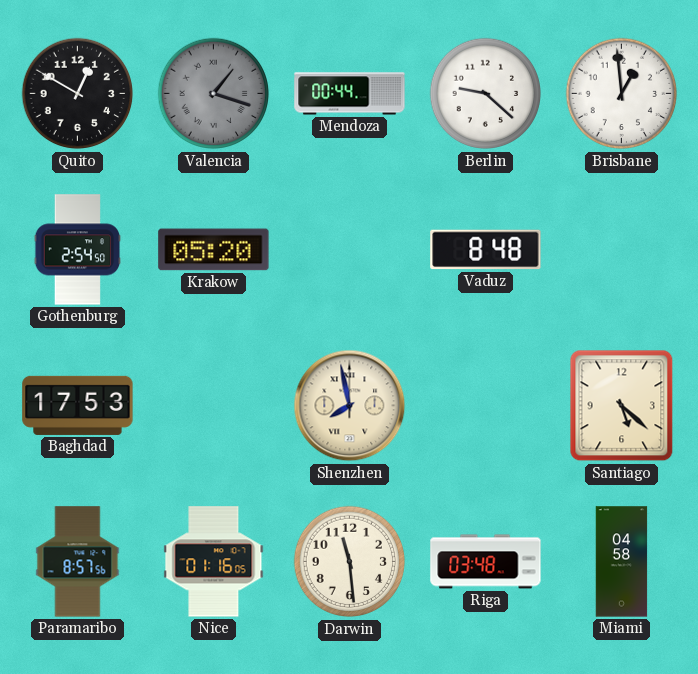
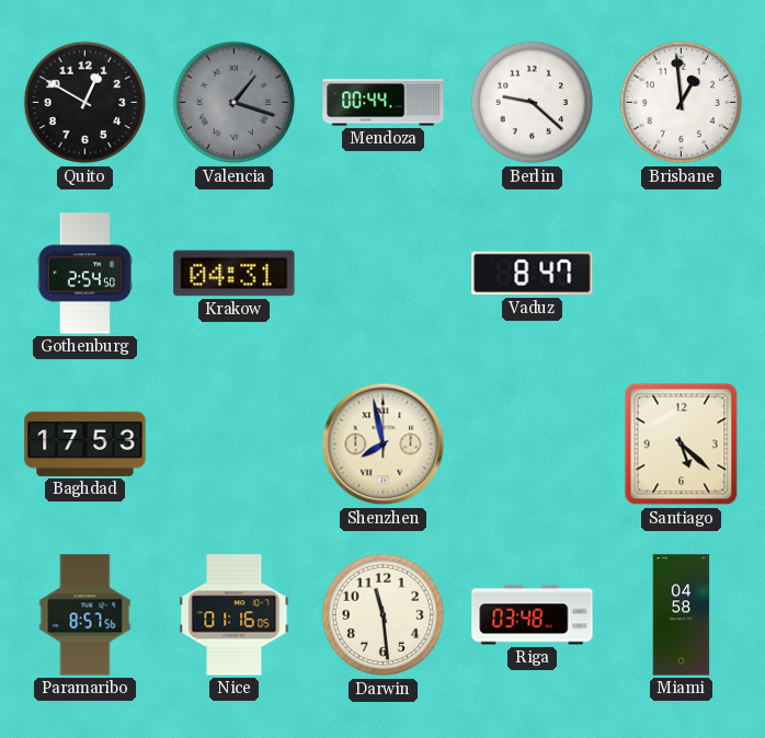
Krakow: 05:20 -> 04:31 (235, 274)
Vaduz: 8:48 -> 8:47 (533, 274)
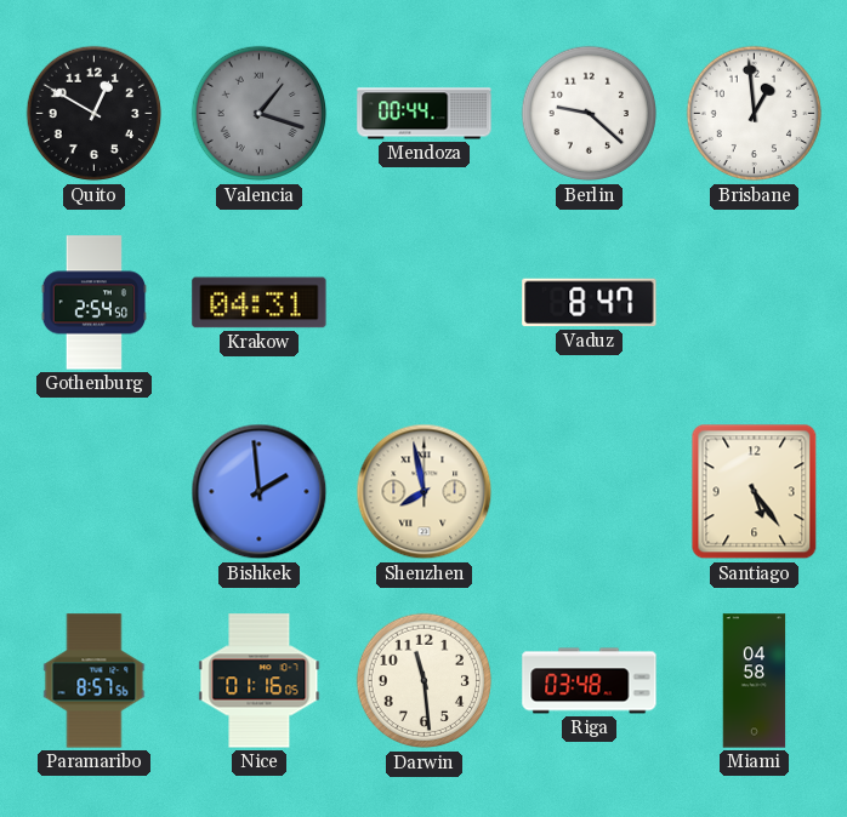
Baghdad: 17:53 -> none (85, 443)
Bishkek: none -> 1:59 (260, 492)
Santiago: 5:22 -> 5:24 (755, 492)
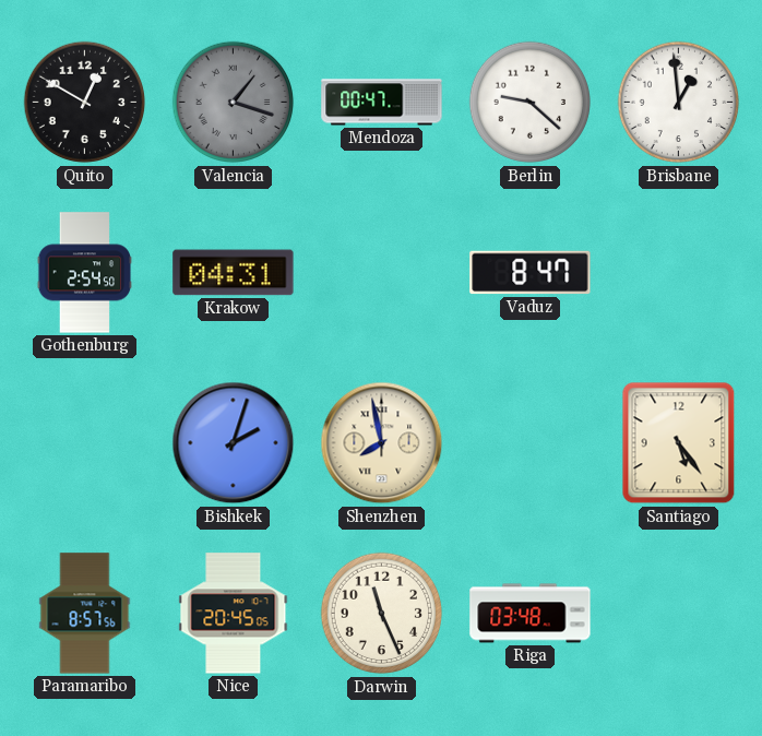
Mendoza: 00:44 -> 00:47 (382, 103)
Bishkek: 1:59 -> 2:03 (234, 443)
Nice: 01:16 -> 20:45 (234, 614)
Darwin: 11:29 -> 11:26 (382, 614)
Miami: 04:58 -> none (755, 681)
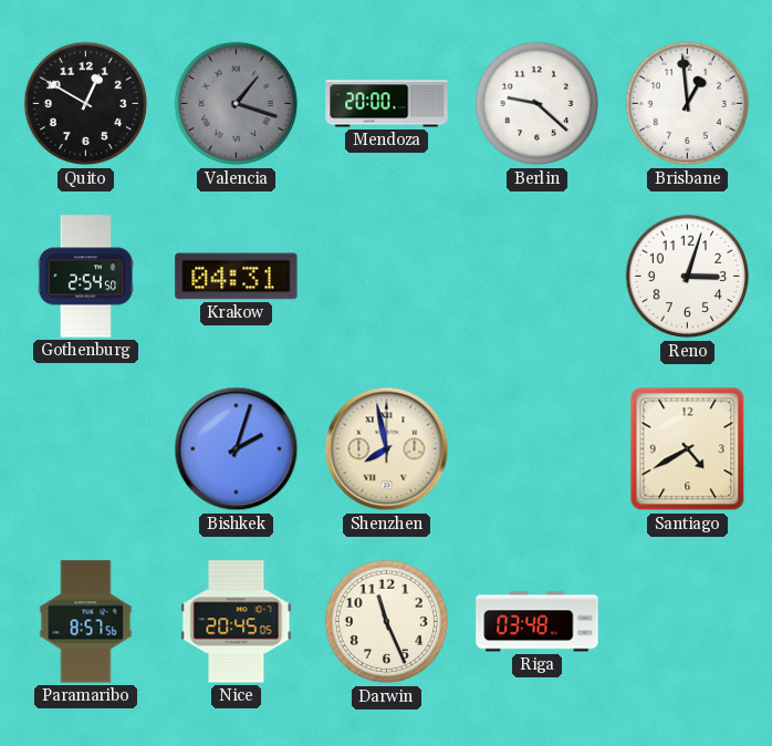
Mendoza: 00:47 -> 20:00 (387, 104)
Vaduz: 8:47 -> none (531, 273)
Reno: none -> 3:03 (688, 277)
Santiago: 5:24 -> 4:40 (688, 449)
